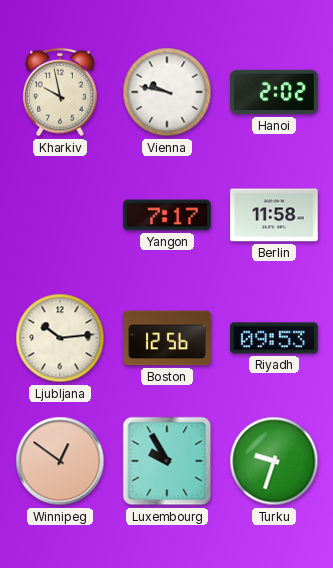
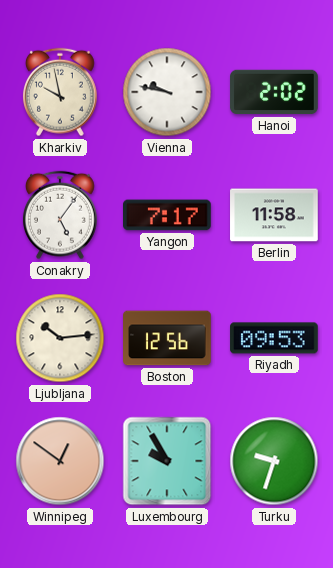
Conakry: none -> 5:06 (60, 215)
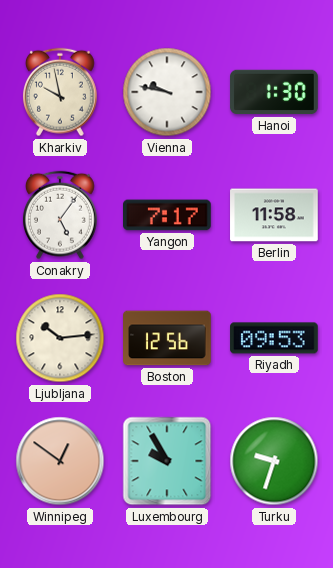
Hanoi: 2:02 -> 1:30 (274, 92)
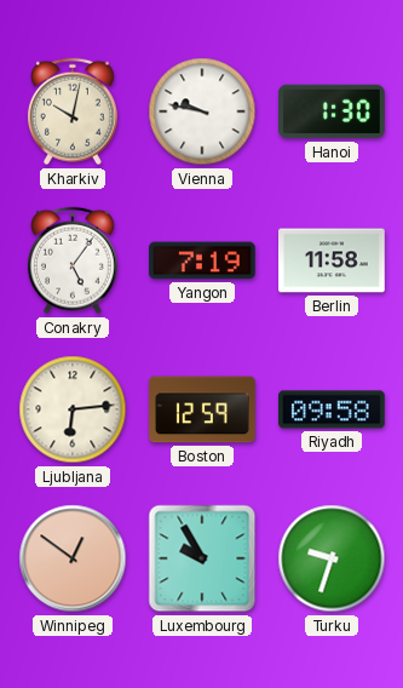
Kharkiv: 9:58 -> 10:02 (73, 111)
Yangon: 7:17 -> 7:19 (202, 260)
Ljubljana: 10:14 -> 6:14 (73, 409)
Boston: 12:56 -> 12:59 (202, 409)
Riyadh: 09:53 -> 09:58 (332, 409)
